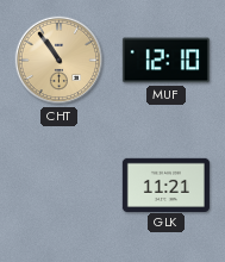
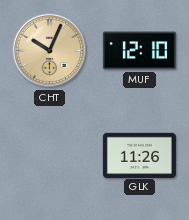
CHT: 10:54 -> 10:04 (50, 51)
GLK: 11:21 -> 11:26 (139, 155)
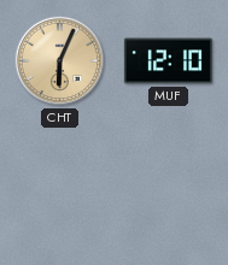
CHT: 10:04 -> 6:04 (60, 61)
GLK: 11:26 -> none (139, 155)
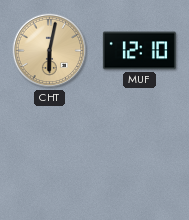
CHT: 6:04 -> 6:02 (50, 51)
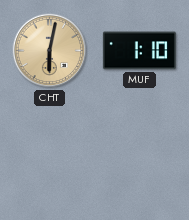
MUF: 12:10 -> 1:10 (139, 51)
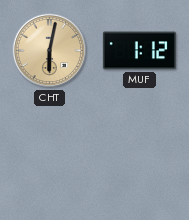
MUF: 1:10 -> 1:12 (139, 51)
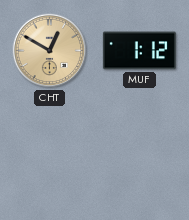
CHT: 6:02 -> 12:50 (50, 51)
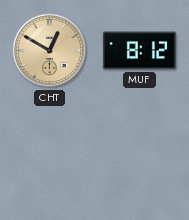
MUF: 1:12 -> 8:12 (139, 51)
